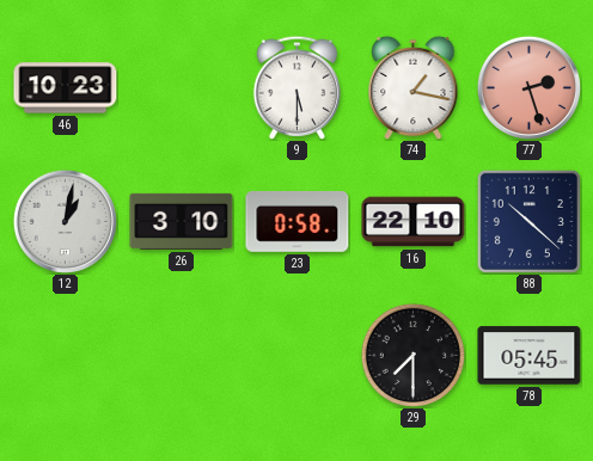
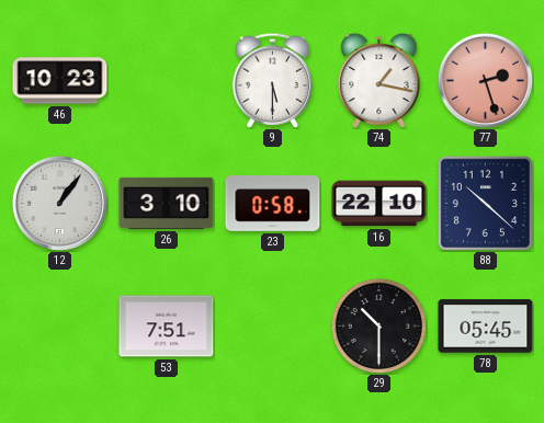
12: 1:02 -> 1:06 (59, 203)
53: none -> 7:51 (167, 327)
29: 7:30 -> 10:30 (378, 325)
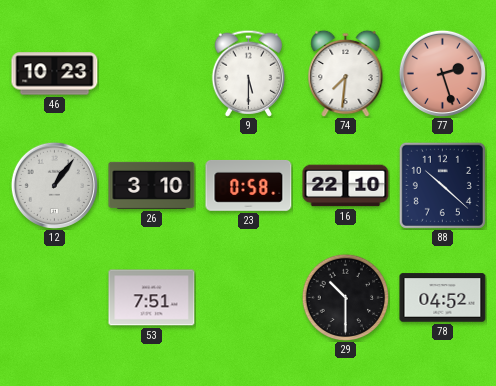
74: 1:17 -> 7:31 (346, 73)
78: 05:45 -> 04:52 (443, 298)
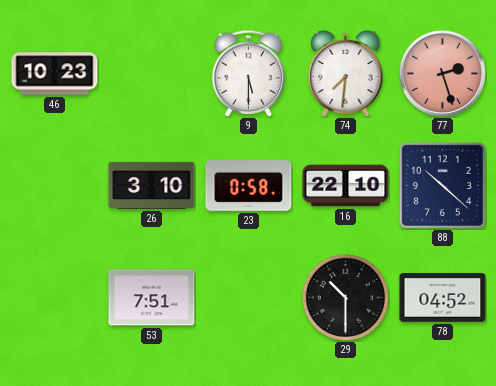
12: 1:06 -> none (54, 185)
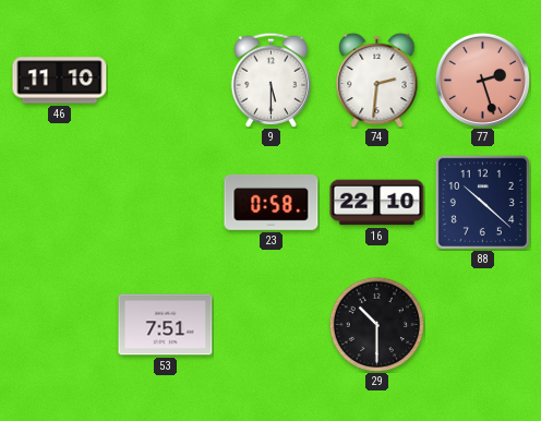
46: 10:23 -> 11:10 (60, 81)
74: 7:31 -> 2:31 (377, 80)
26: 3:10 -> none (152, 185)
78: 04:52 -> none (443, 298)
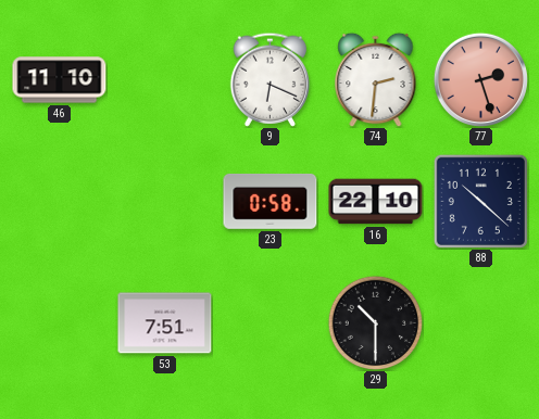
9: 5:30 -> 6:19 (271, 79)
